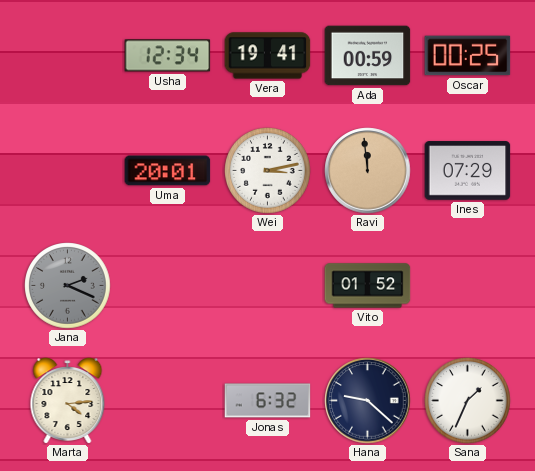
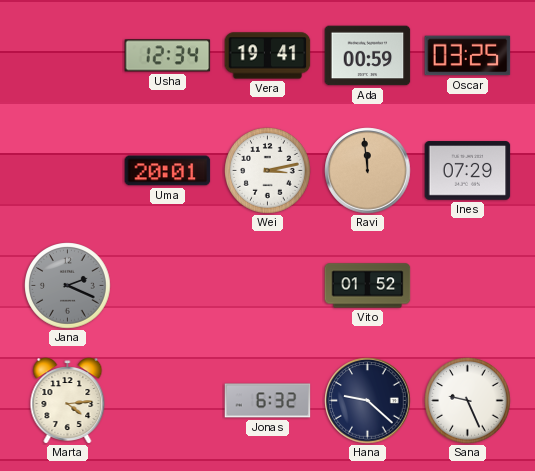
Oscar: 00:25 -> 03:25 (468, 56)
Sana: 1:34 -> 9:26 (468, 401)
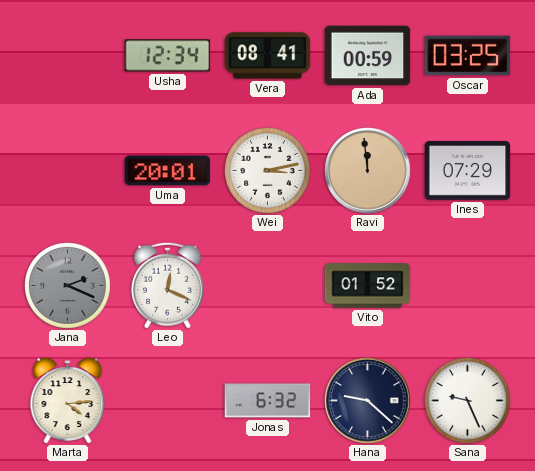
Vera: 19:41 -> 08:41 (268, 56)
Leo: none -> 12:19 (167, 285)
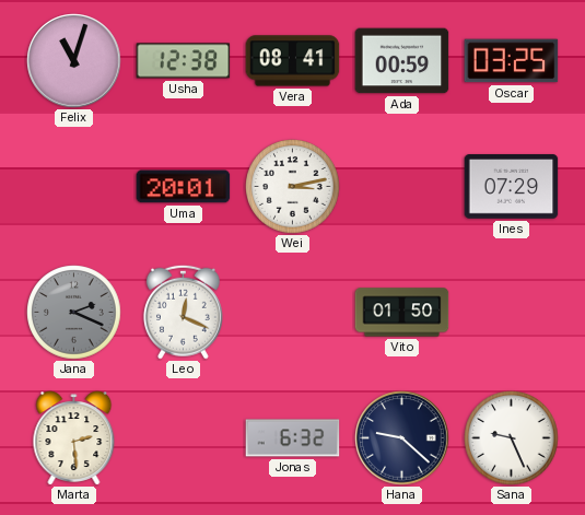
Felix: none -> 11:03 (74, 61)
Usha: 12:34 -> 12:38 (184, 61)
Ravi: 11:59 -> none (368, 171)
Vito: 01:52 -> 01:50 (402, 313)
Marta: 4:14 -> 2:29 (74, 438)
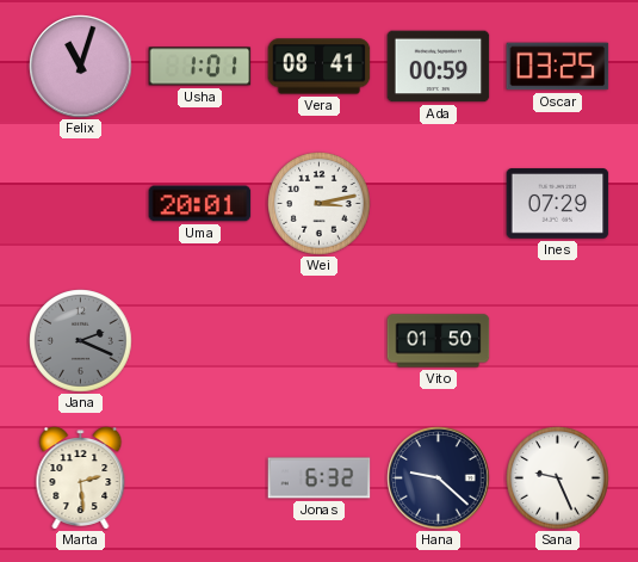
Usha: 12:38 -> 1:01 (200, 67)
Leo: 12:19 -> none (183, 312)
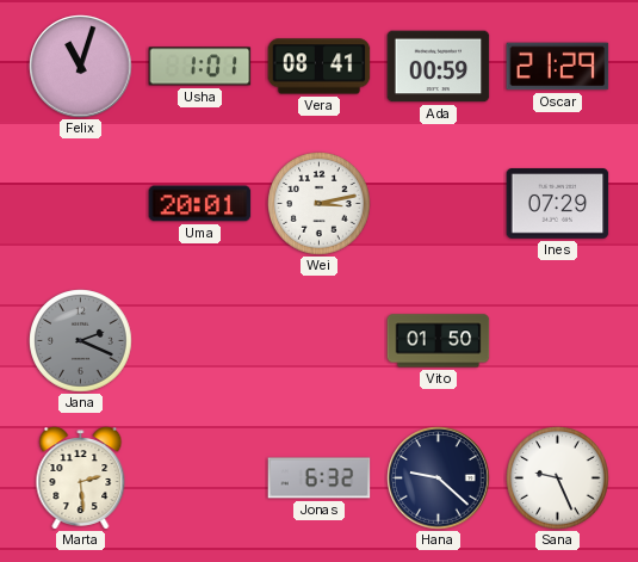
Oscar: 03:25 -> 21:29 (558, 67)
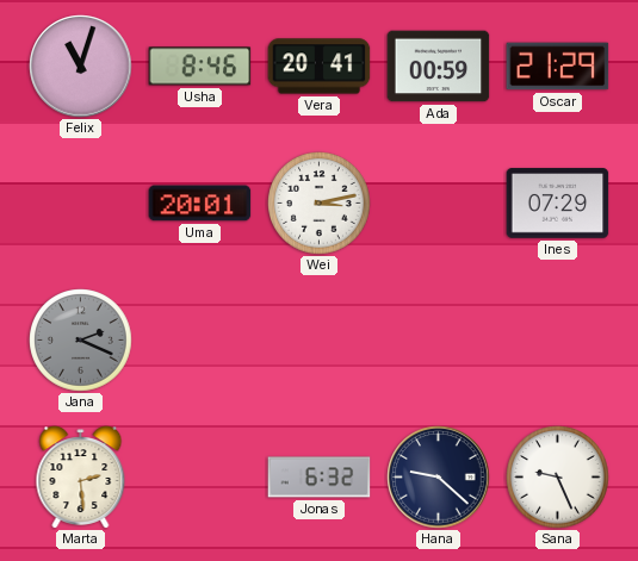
Usha: 1:01 -> 8:46 (200, 67)
Vera: 08:41 -> 20:41 (320, 67)
Vito: 01:50 -> none (439, 341)
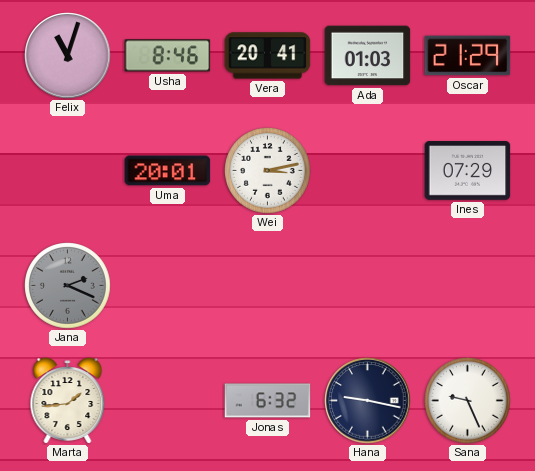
Ada: 00:59 -> 01:03 (368, 56)
Marta: 2:29 -> 1:44 (68, 401)
Hana: 9:22 -> 9:17 (368, 401)
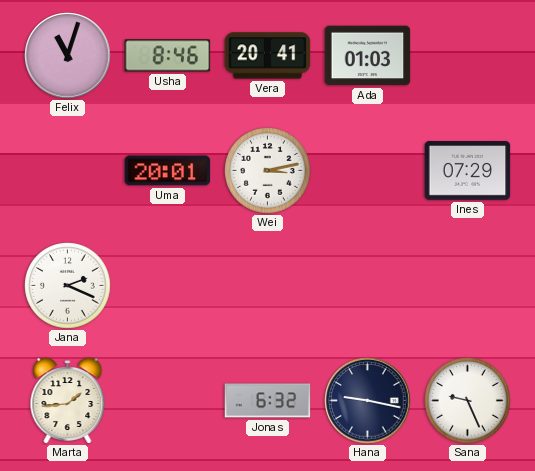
Oscar: 21:29 -> none (468, 56)
Jana dial: grey -> white (68, 286)
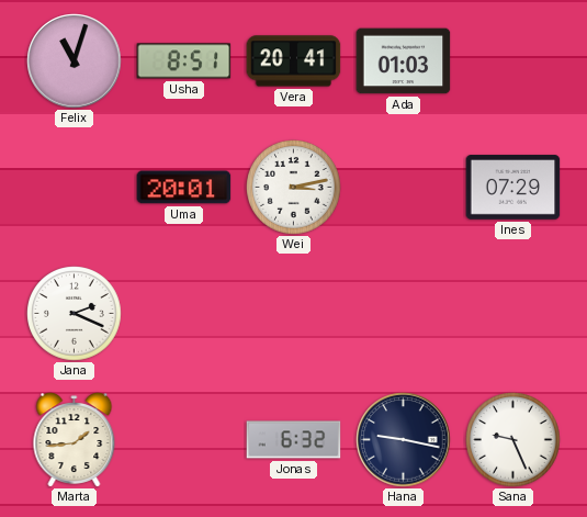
Usha: 8:46 -> 8:51 (184, 61)
